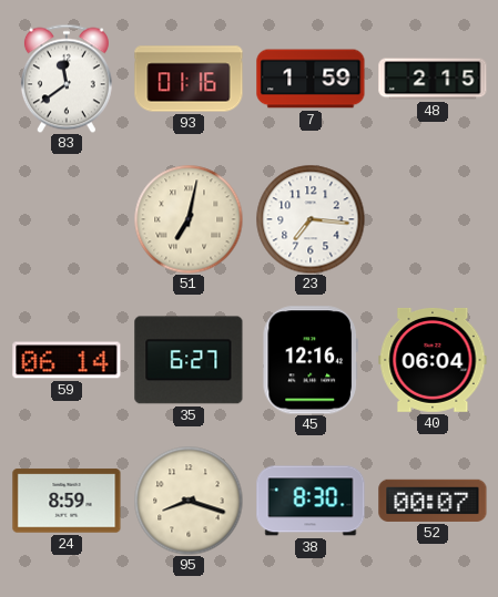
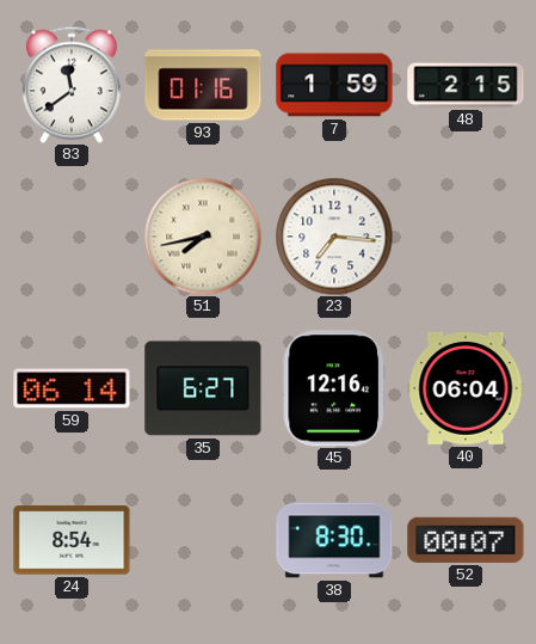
51: 7:02 -> 7:43 (203, 237)
24: 8:59 -> 8:54 (72, 540)
95: 8:18 -> none (189, 501)
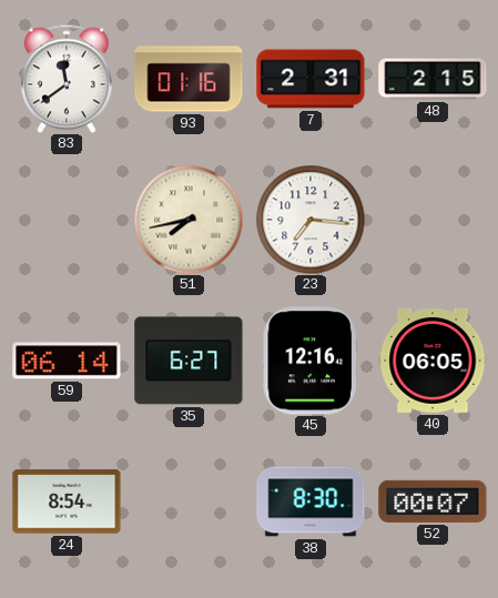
7: 1:59 -> 2:31 (311, 79)
40: 06:04 -> 06:05 (433, 361)
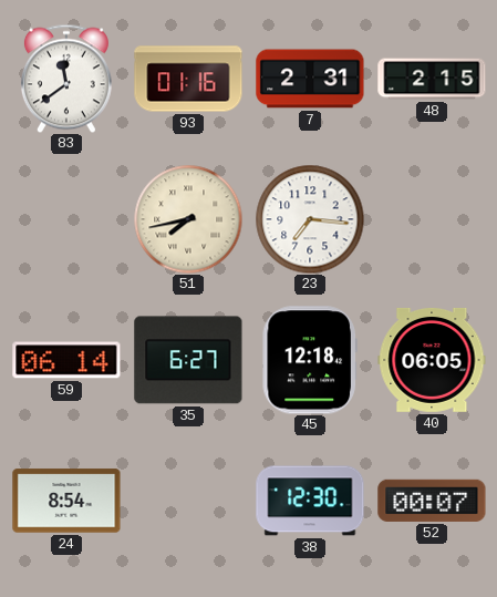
45: 12:16 -> 12:18 (310, 360)
38: 8:30 -> 12:30 (310, 501)
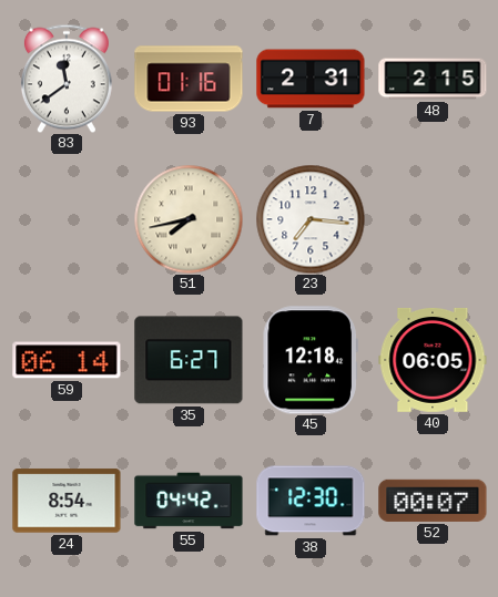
55: none -> 04:42 (189, 501)
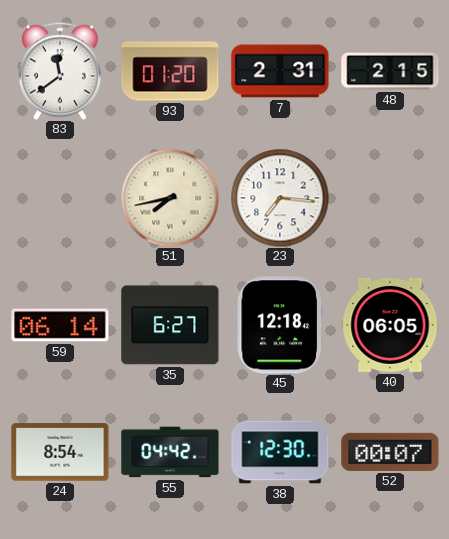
93: 01:16 -> 01:20 (170, 71)
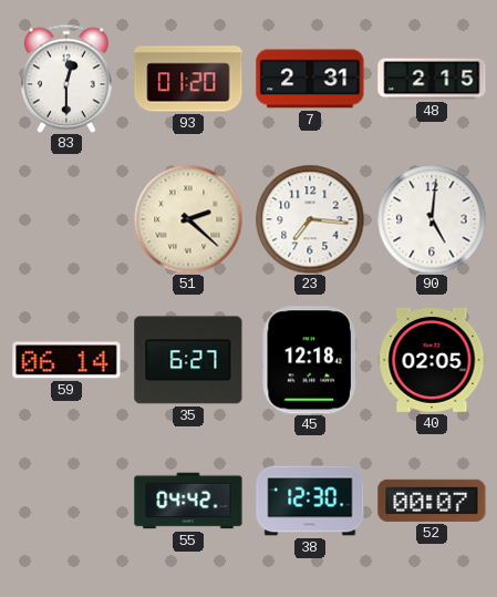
83: 11:39 -> 12:30 (66, 79)
51: 7:43 -> 2:22 (188, 219)
90: none -> 5:01 (432, 219)
40: 06:05 -> 02:05 (432, 360)
24: 8:54 -> none (60, 452)
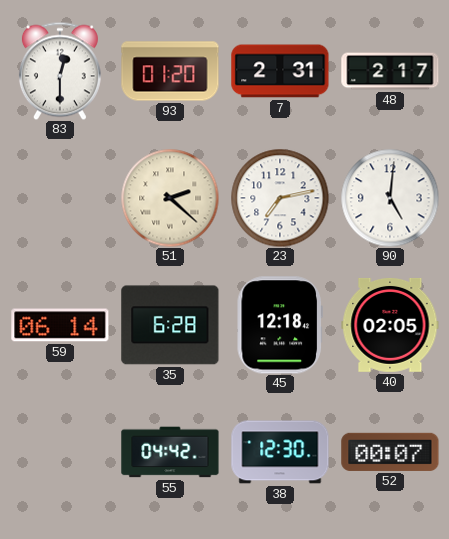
48: 2:15 -> 2:17 (390, 71)
23: 7:16 -> 7:13 (280, 198)
35: 6:27 -> 6:28 (170, 325)
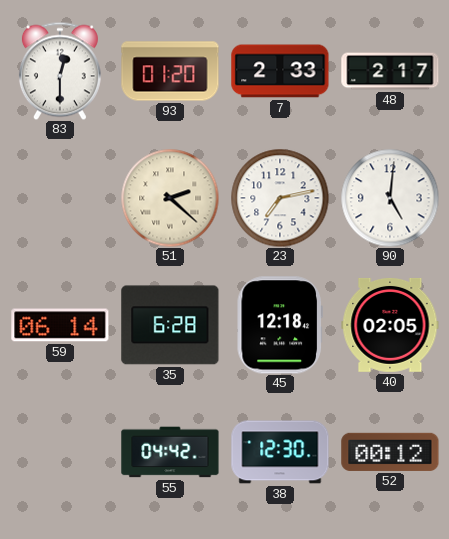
7: 2:31 -> 2:33 (280, 71)
52: 00:07 -> 00:12 (390, 452)
